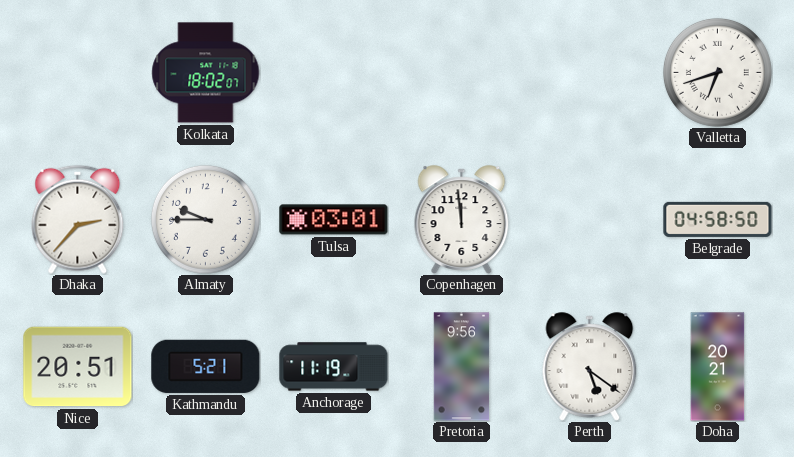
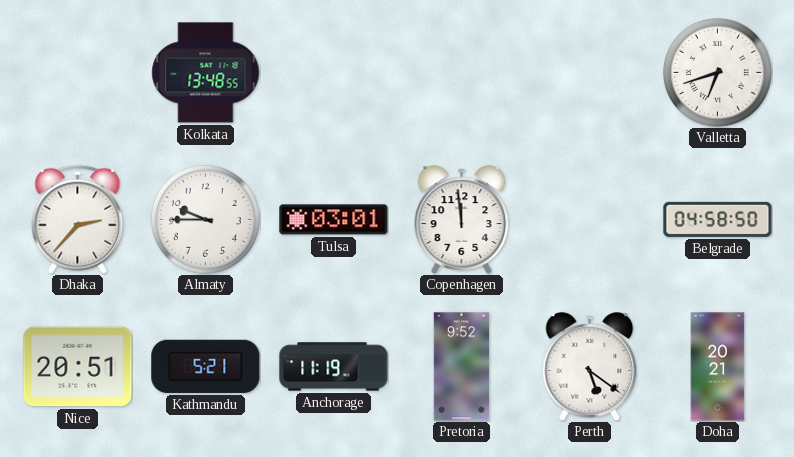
Kolkata: 18:02 -> 13:48 (206, 73)
Pretoria: 9:56 -> 9:52 (462, 367)
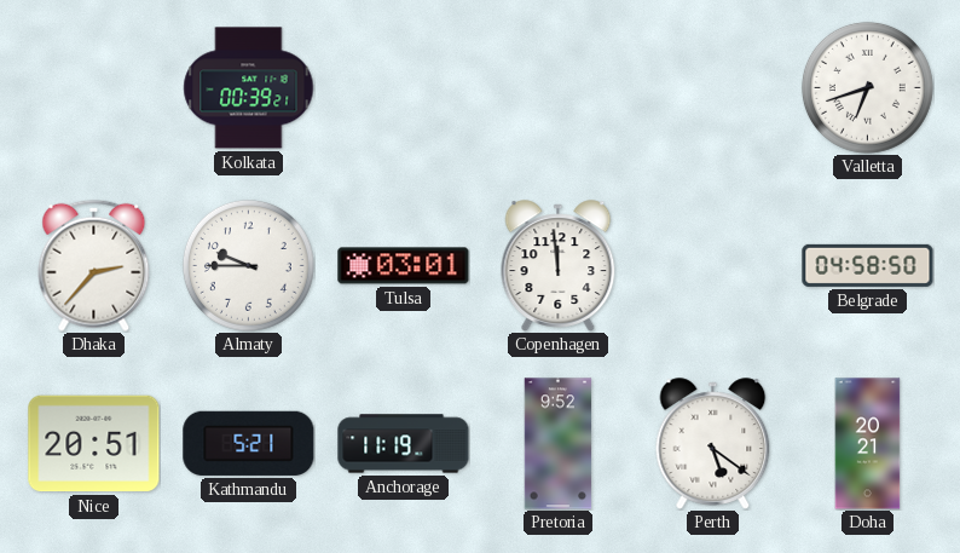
Kolkata: 13:48 -> 00:39 (249, 88)
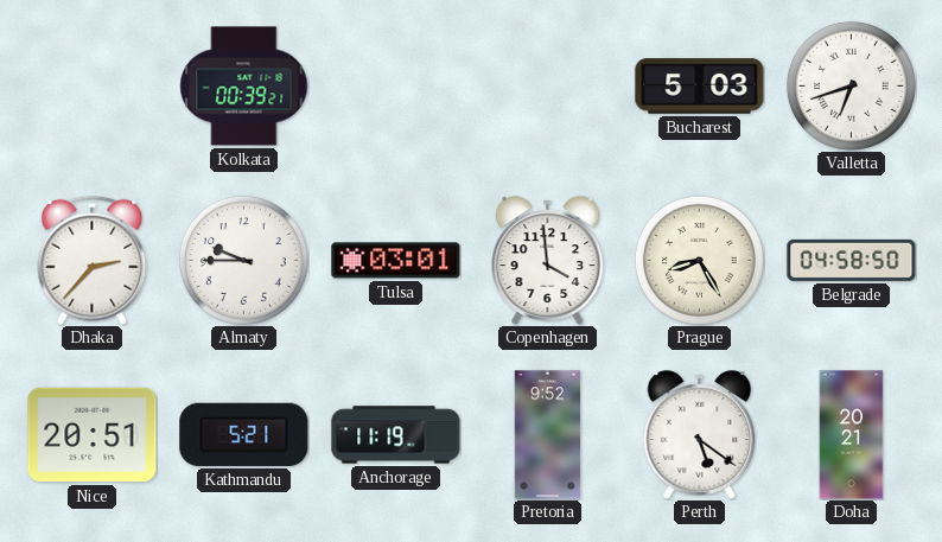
Bucharest: none -> 5:03 (700, 87)
Copenhagen: 11:59 -> 3:59 (548, 261)
Prague: none -> 8:25 (699, 260)
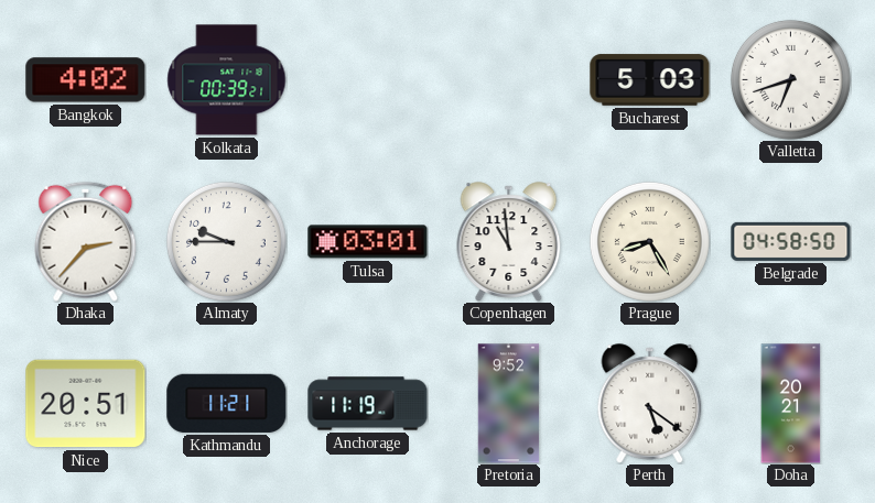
Bangkok: none -> 4:02 (86, 80)
Copenhagen: 3:59 -> 10:59 (509, 242)
Kathmandu: 5:21 -> 11:21 (227, 403)
